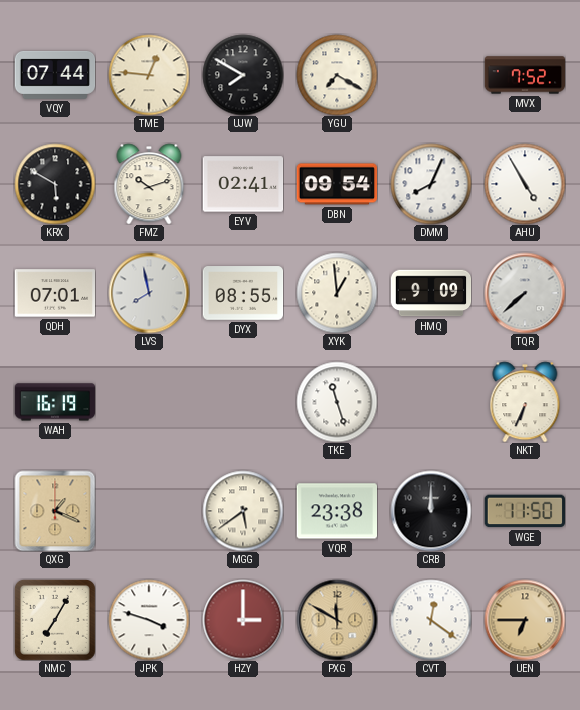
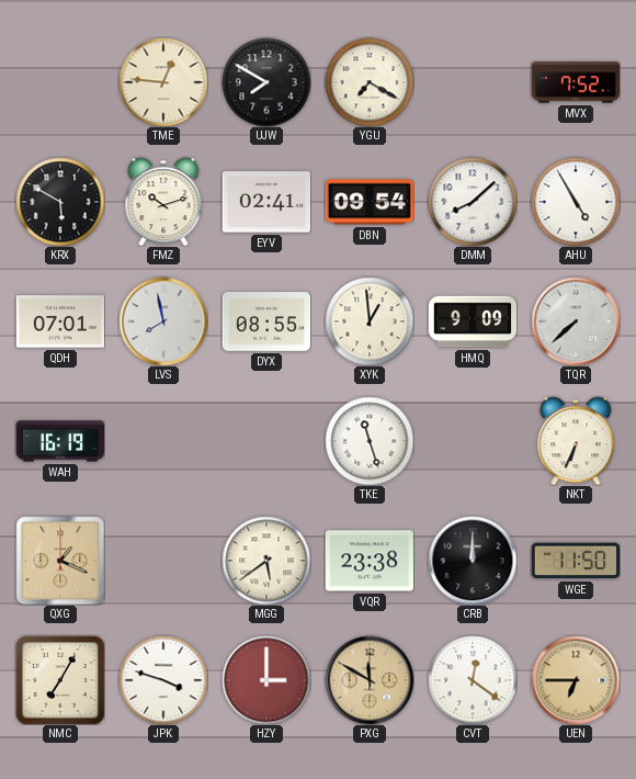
VQY: 07:44 -> none (55, 75)
DMM: 8:04 -> 8:08 (473, 202)
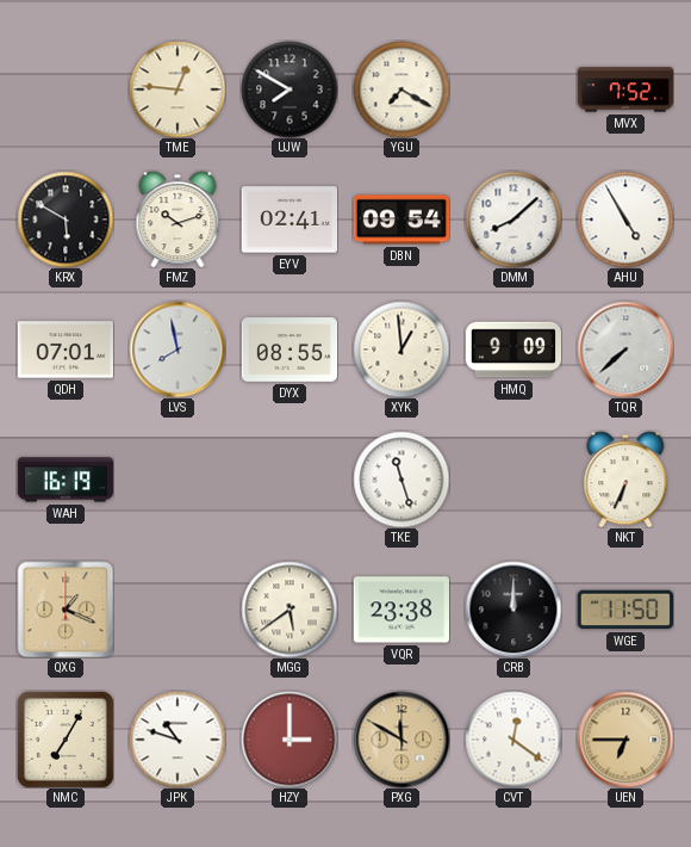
JPK: 3:48 -> 10:48 (178, 740)
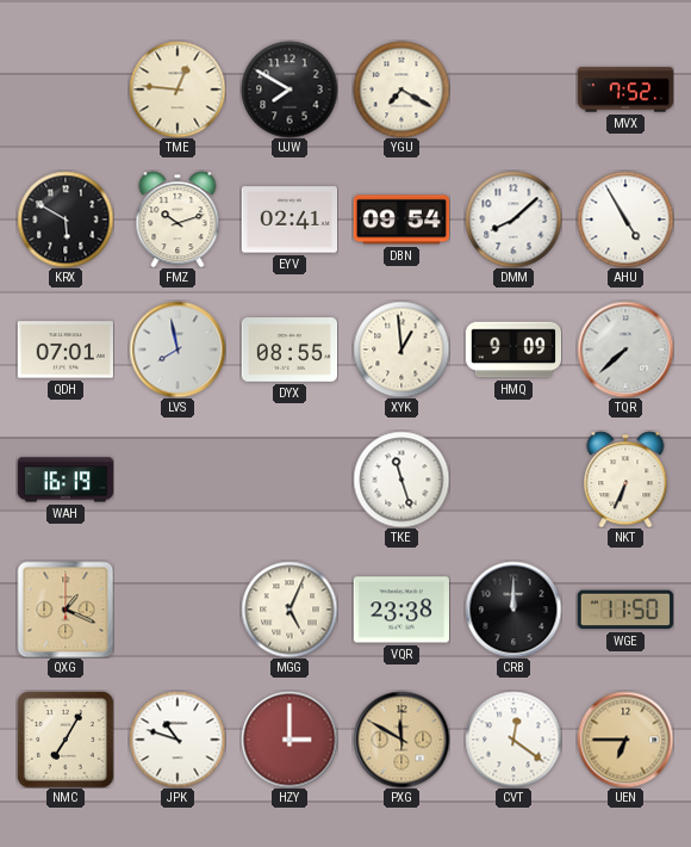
MGG: 5:39 -> 5:04 (290, 610)
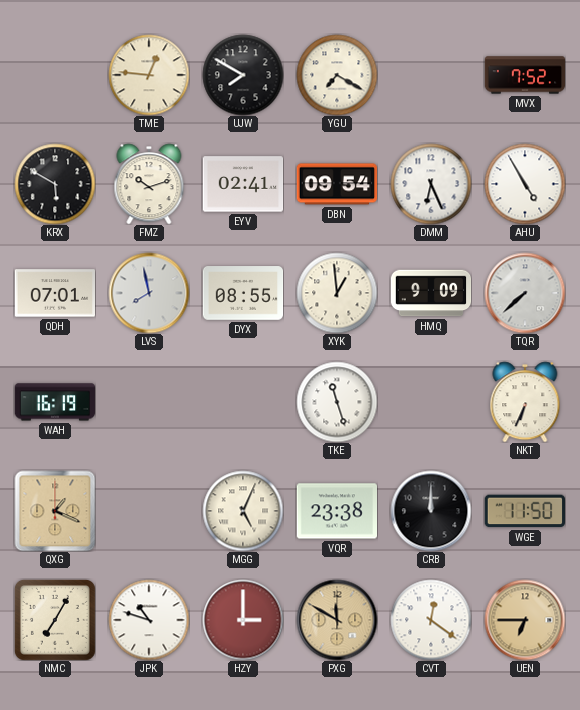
DMM: 8:08 -> 6:26 (431, 184)
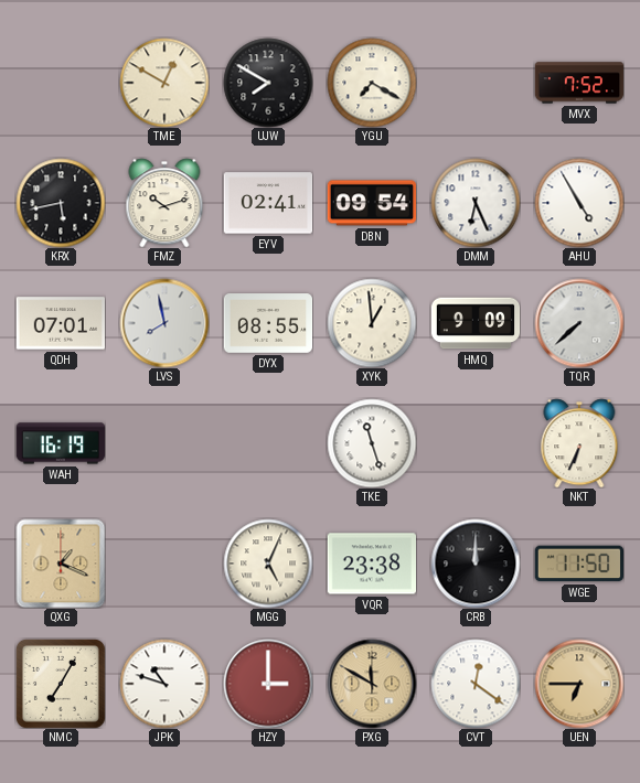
TME: 12:46 -> 12:50 (164, 83)
KRX: 5:50 -> 5:43 (61, 203)
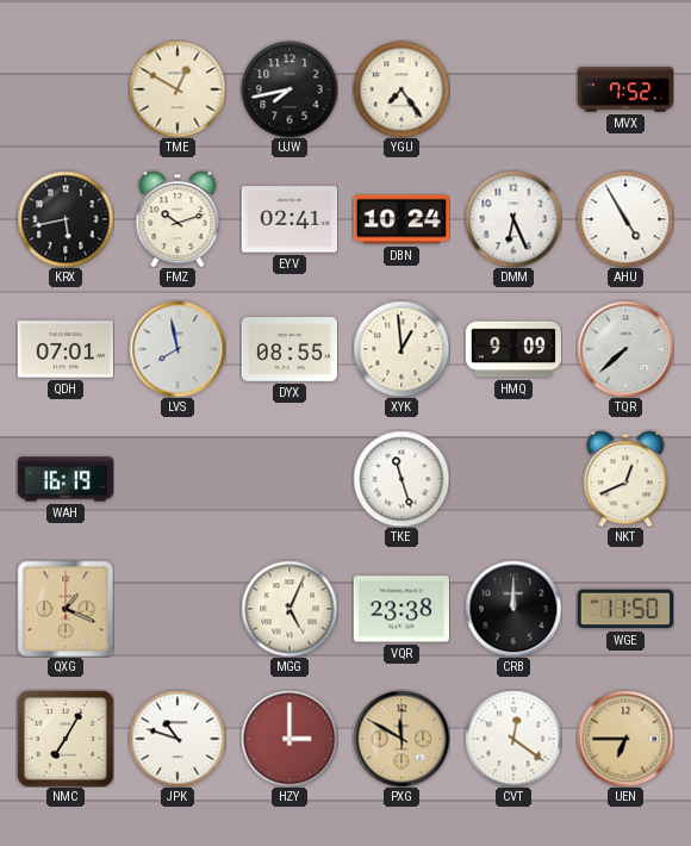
UJW: 7:50 -> 7:43 (290, 89)
YGU: 7:20 -> 7:24 (401, 89)
DBN: 09:54 -> 10:24 (401, 219)
NKT: 6:34 -> 12:41 (625, 479)
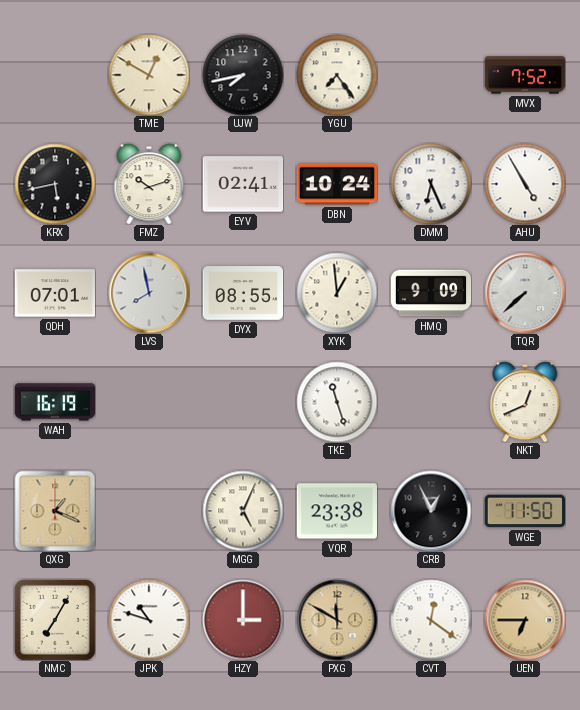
CRB: 12:00 -> 12:56 (431, 511)
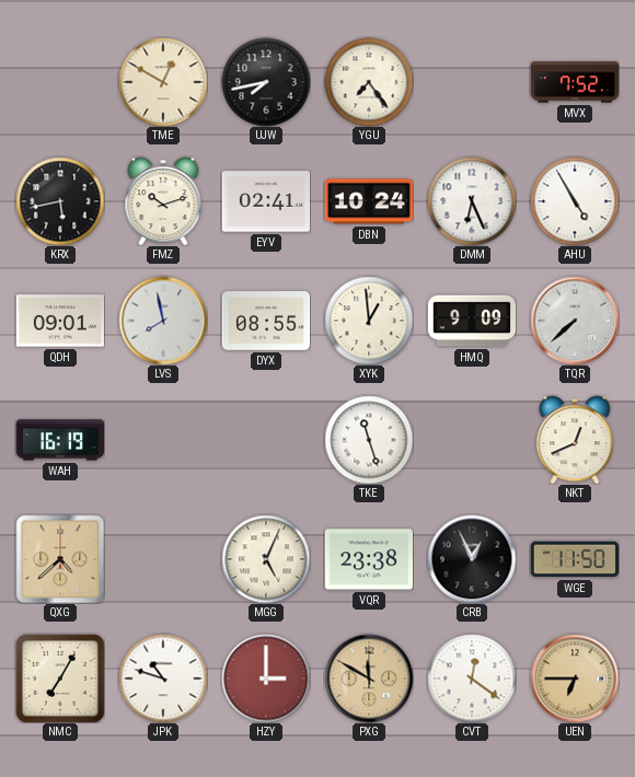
QDH: 07:01 -> 09:01 (59, 321)
QXG: 1:19 -> 4:38 (60, 559)
